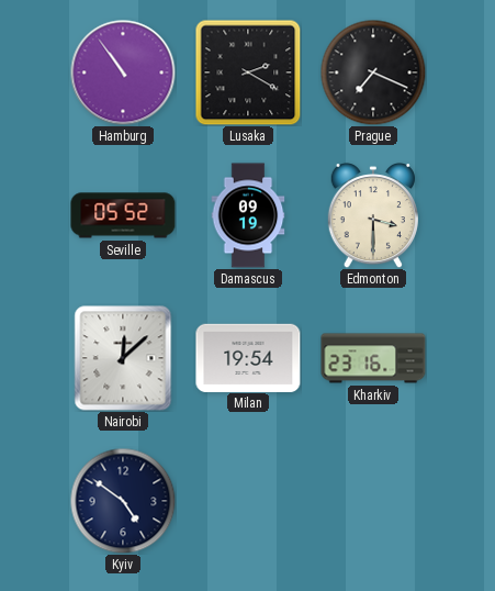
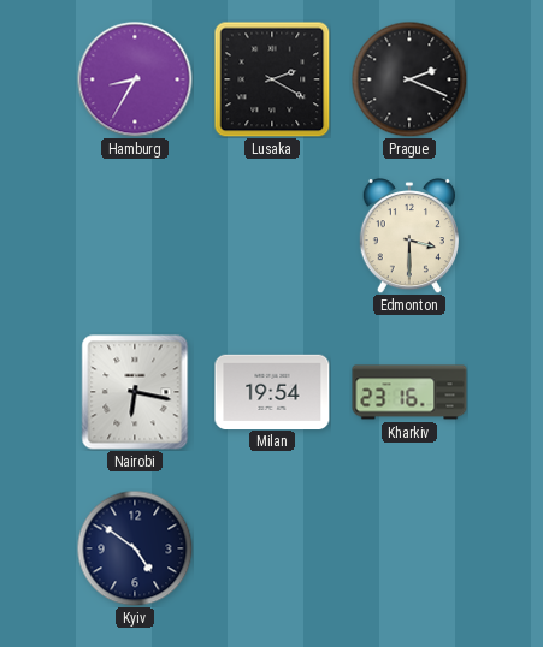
Hamburg: 10:54 -> 8:35 (135, 79)
Prague: 7:19 -> 2:19 (409, 79)
Seville: 05:52 -> none (123, 215)
Damascus: 09:19 -> none (248, 215)
Nairobi: 12:08 -> 6:17 (135, 392)
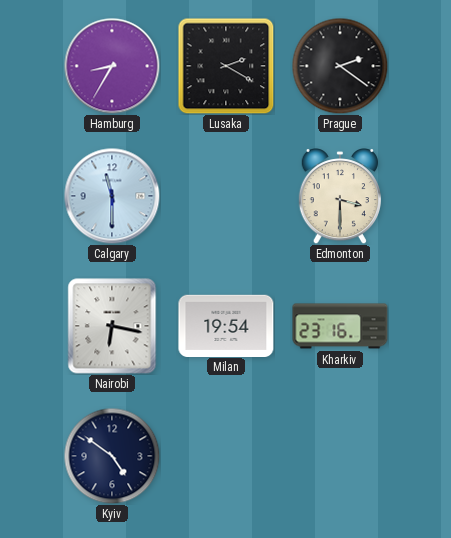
Prague: 2:19 -> 2:21 (340, 66)
Calgary: none -> 11:30 (112, 196)
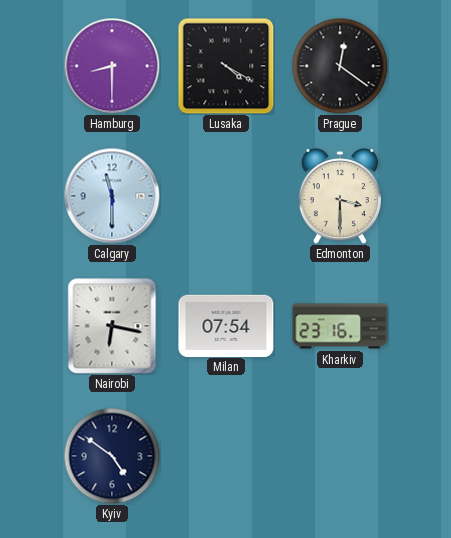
Hamburg: 8:35 -> 8:30 (112, 66)
Lusaka: 2:20 -> 4:20 (226, 66)
Prague: 2:21 -> 12:21 (340, 66)
Milan: 19:54 -> 07:54 (226, 325)
